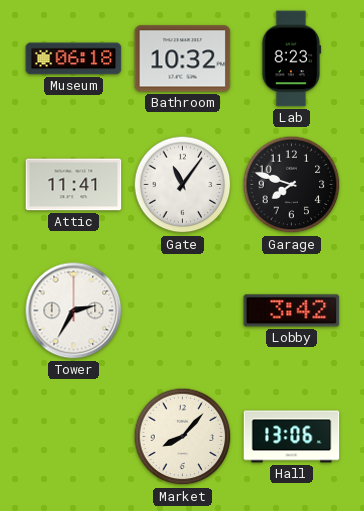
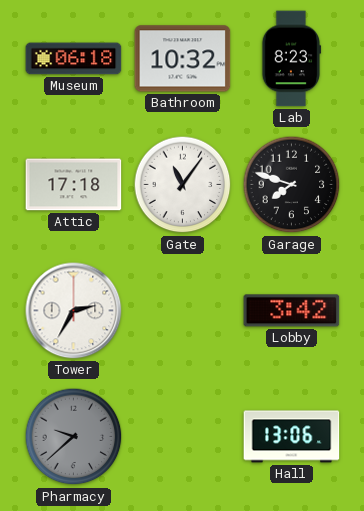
Attic: 11:41 -> 17:18 (74, 185)
Pharmacy: none -> 9:38 (74, 437)
Market: 8:07 -> none (183, 437)
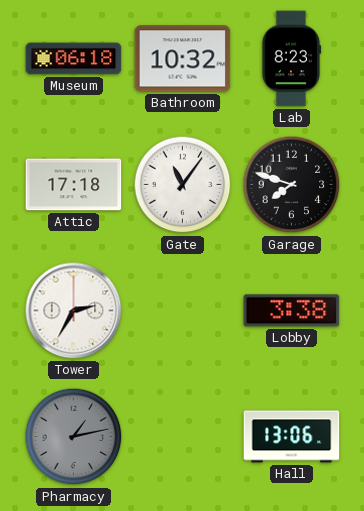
Lobby: 3:42 -> 3:38 (292, 311)
Pharmacy: 9:38 -> 1:13 (74, 437)
